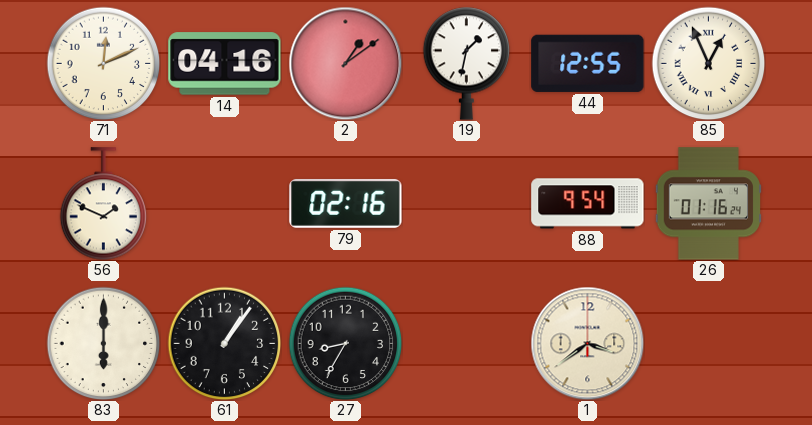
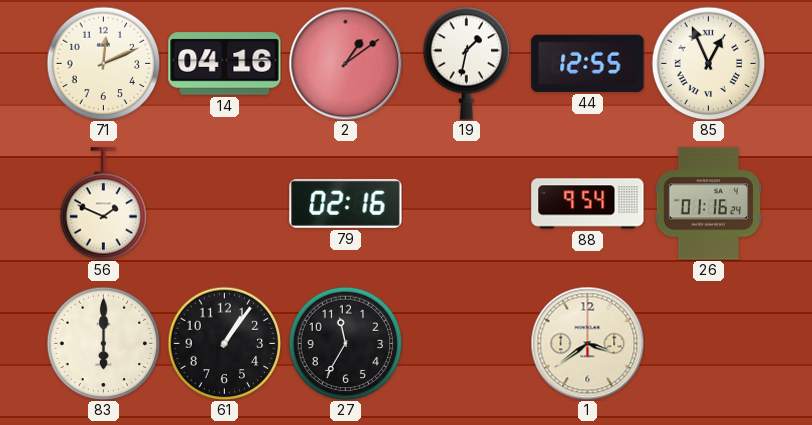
27: 8:35 -> 11:35 (345, 343)
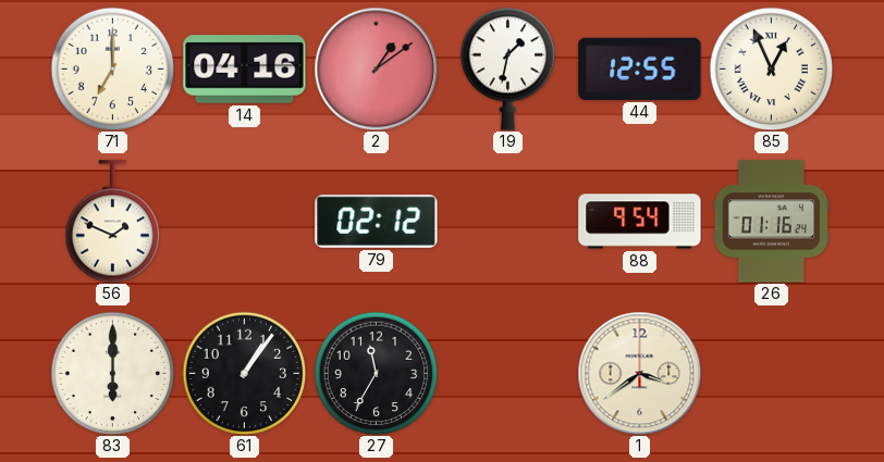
71: 12:11 -> 7:00 (112, 68)
79: 02:16 -> 02:12 (377, 221)
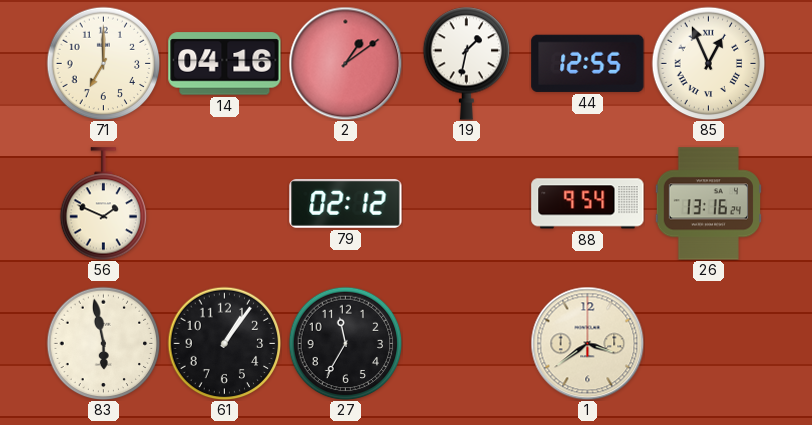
26: 01:16 -> 13:16 (708, 204)
83: 6:00 -> 5:58 (103, 343)
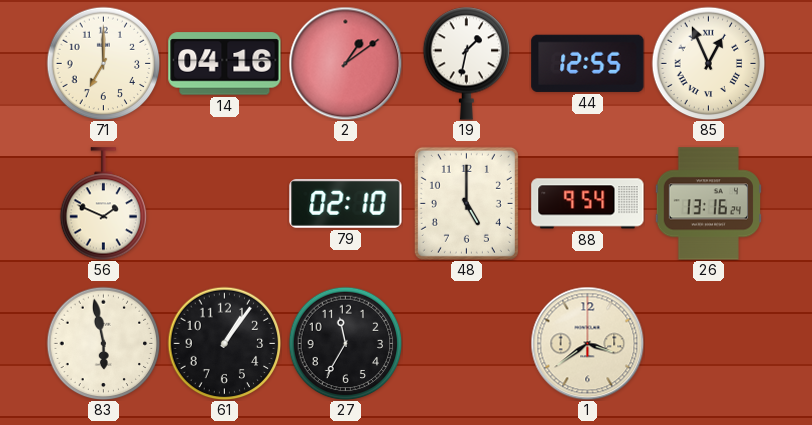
79: 02:12 -> 02:10 (346, 203)
48: none -> 5:00 (466, 203)
